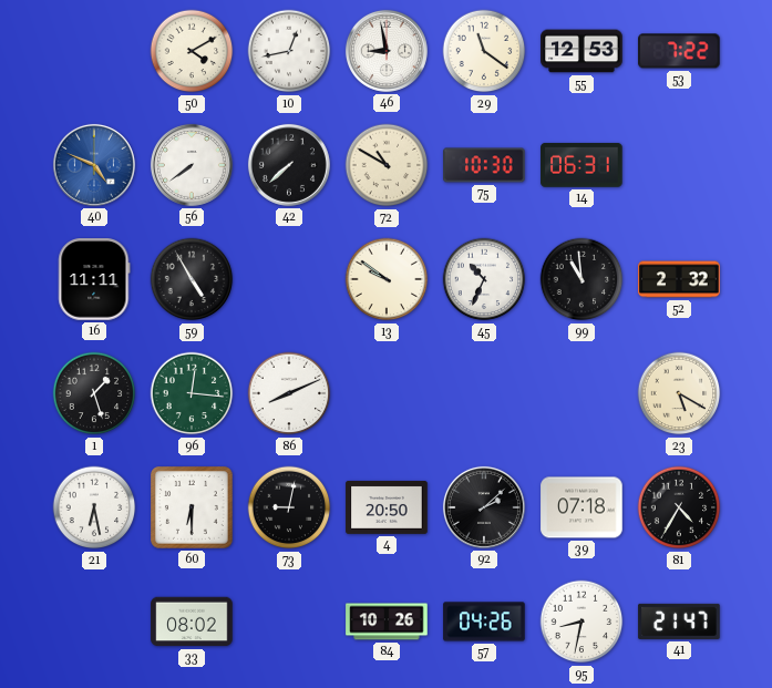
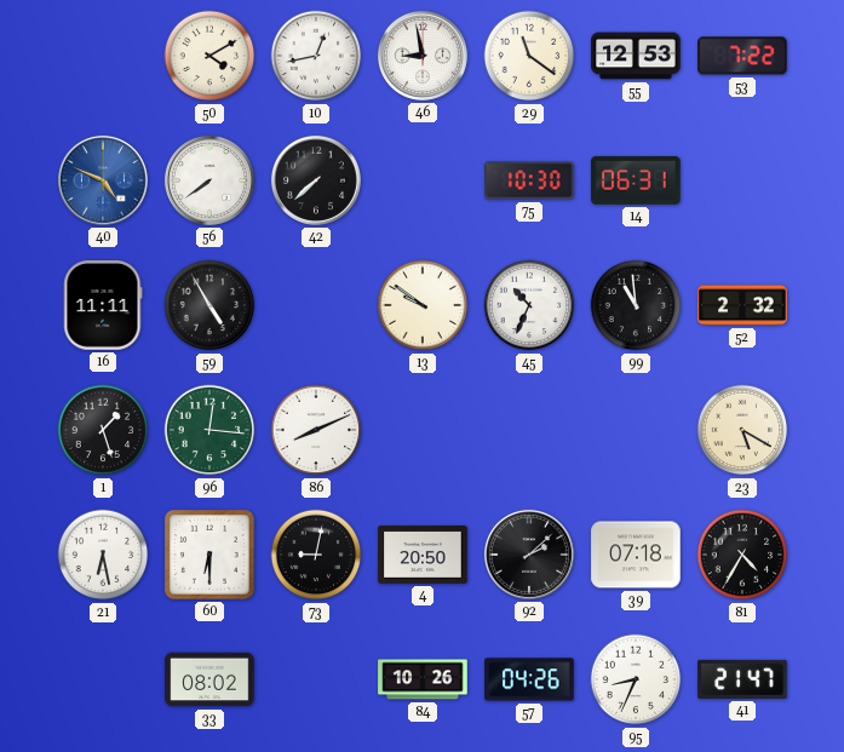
72: 10:50 -> none (387, 165)
95: 8:32 -> 8:34 (636, 679)
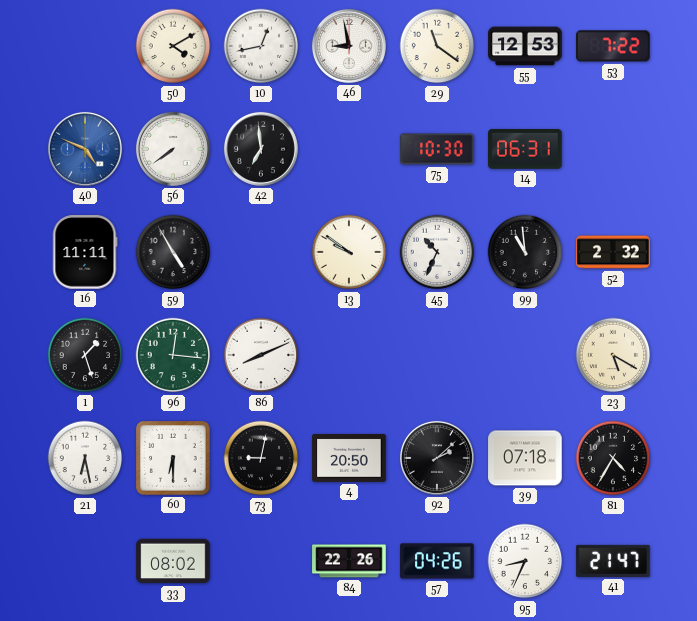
42: 7:38 -> 6:59 (261, 149)
84: 10:26 -> 22:26 (349, 561)
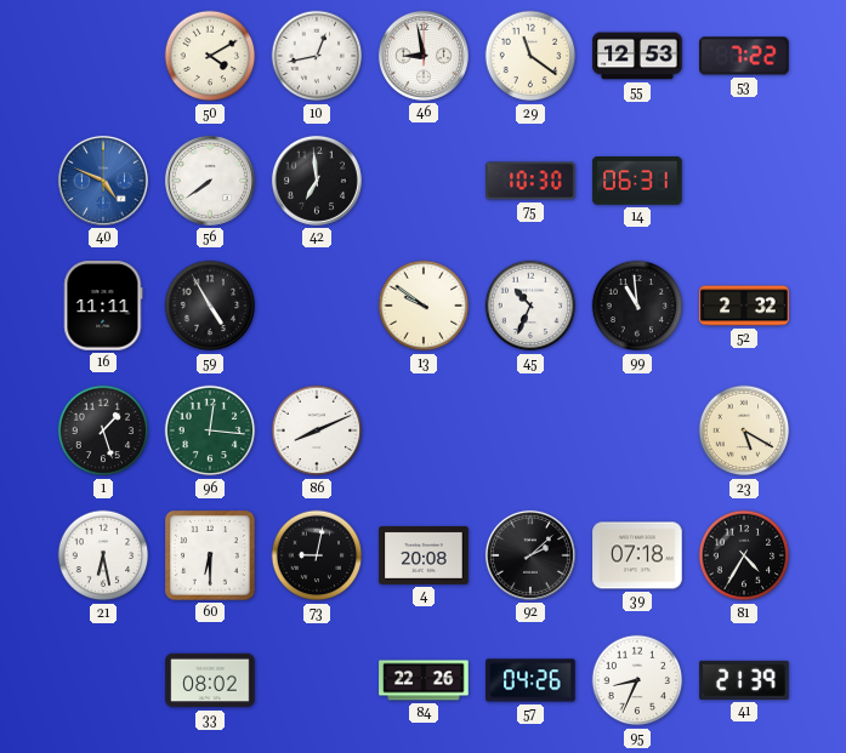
4: 20:50 -> 20:08 (424, 555)
41: 21:47 -> 21:39 (744, 680)
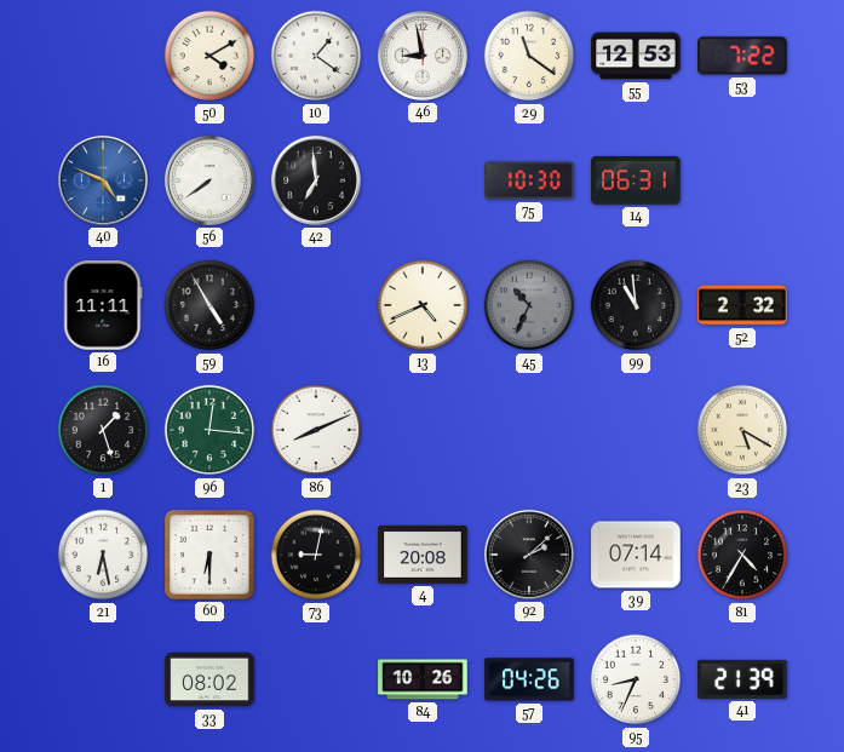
10: 12:43 -> 1:21 (316, 56)
13: 9:51 -> 4:41 (423, 305)
45 dial: white -> grey (529, 305)
39: 07:18 -> 07:14 (636, 555)
84: 22:26 -> 10:26 (423, 679)
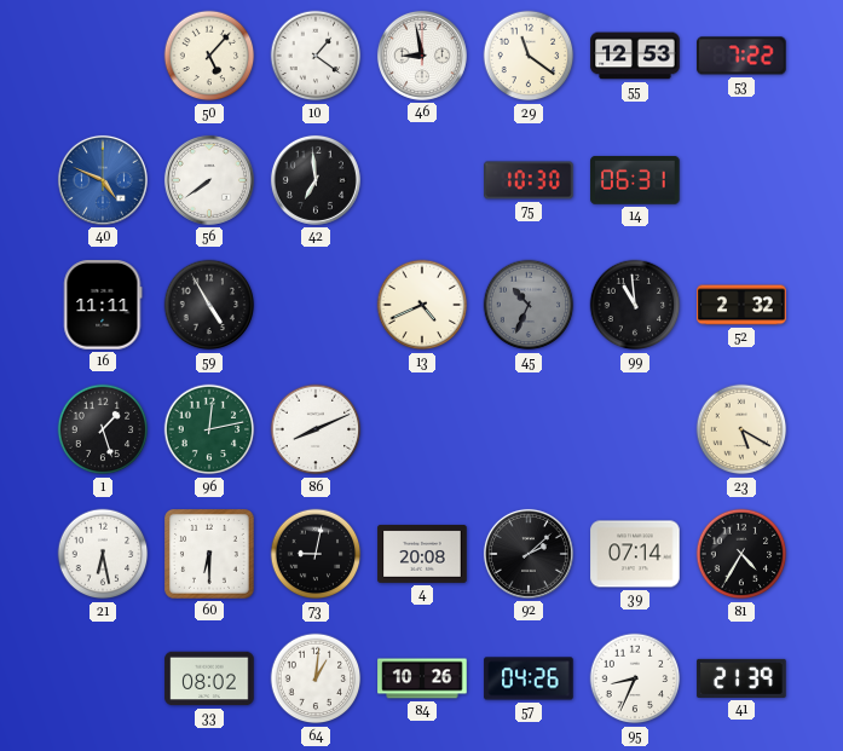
50: 4:10 -> 5:07 (209, 56)
96: 12:16 -> 12:13 (209, 429)
64: none -> 1:01 (316, 678)
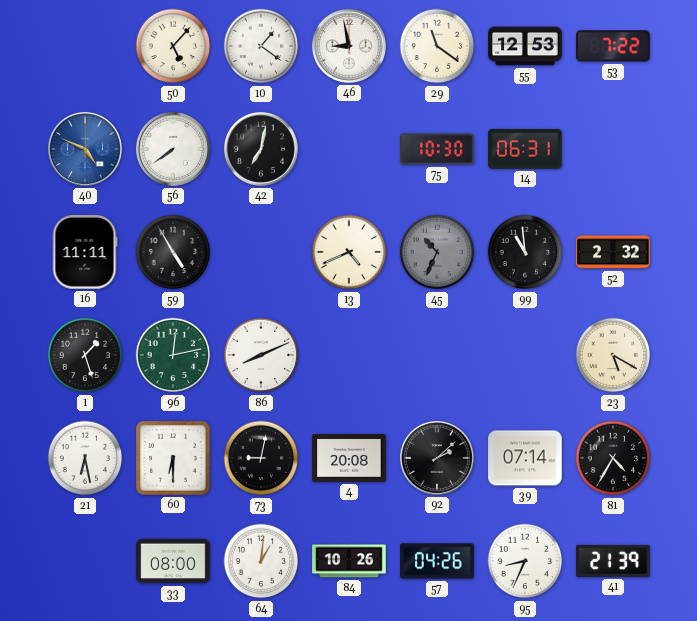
42: 6:59 -> 7:02 (261, 149)
33: 08:02 -> 08:00 (173, 561)
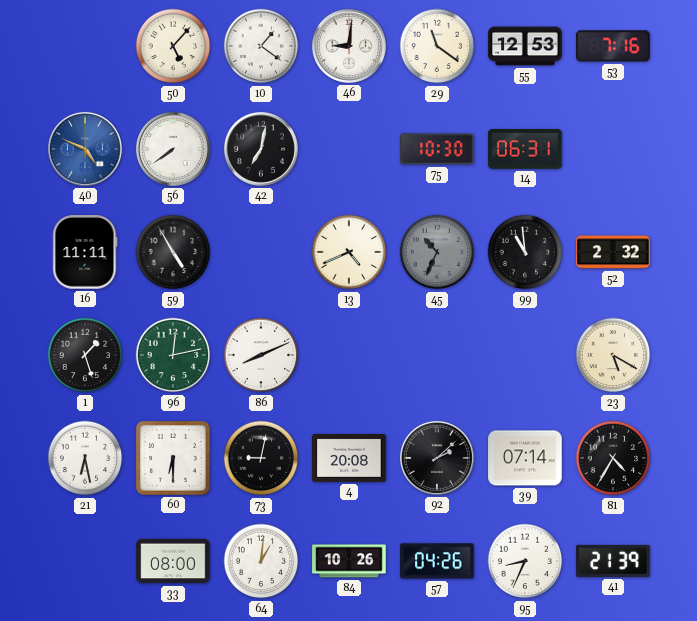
46: 8:58 -> 9:01 (349, 46)
53: 7:22 -> 7:16 (613, 46)
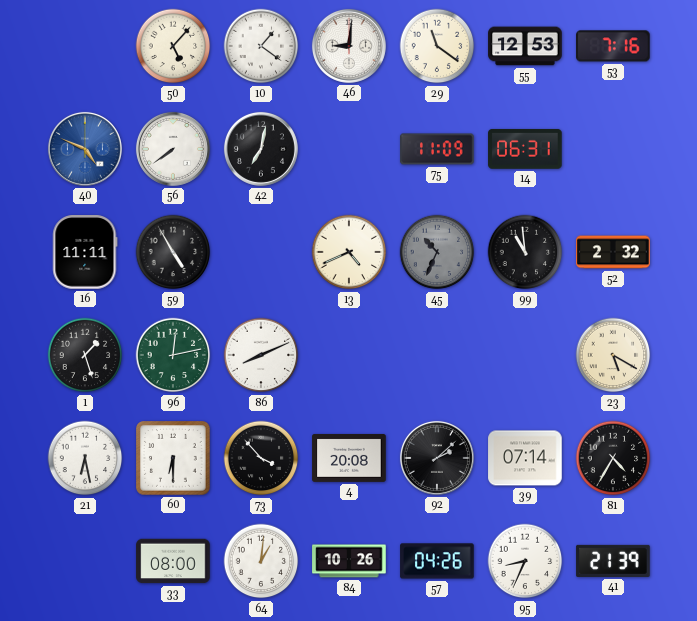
75: 10:30 -> 11:09 (437, 149)
73: 9:02 -> 3:53 (261, 458)
